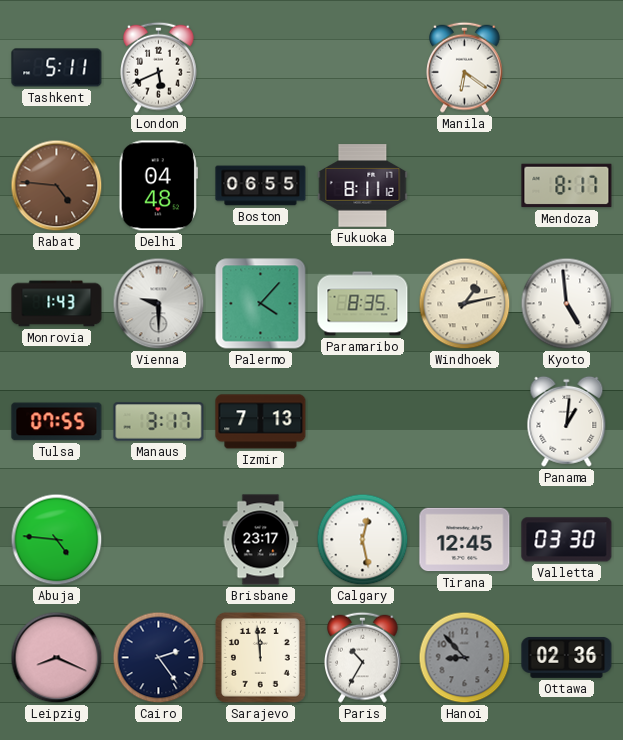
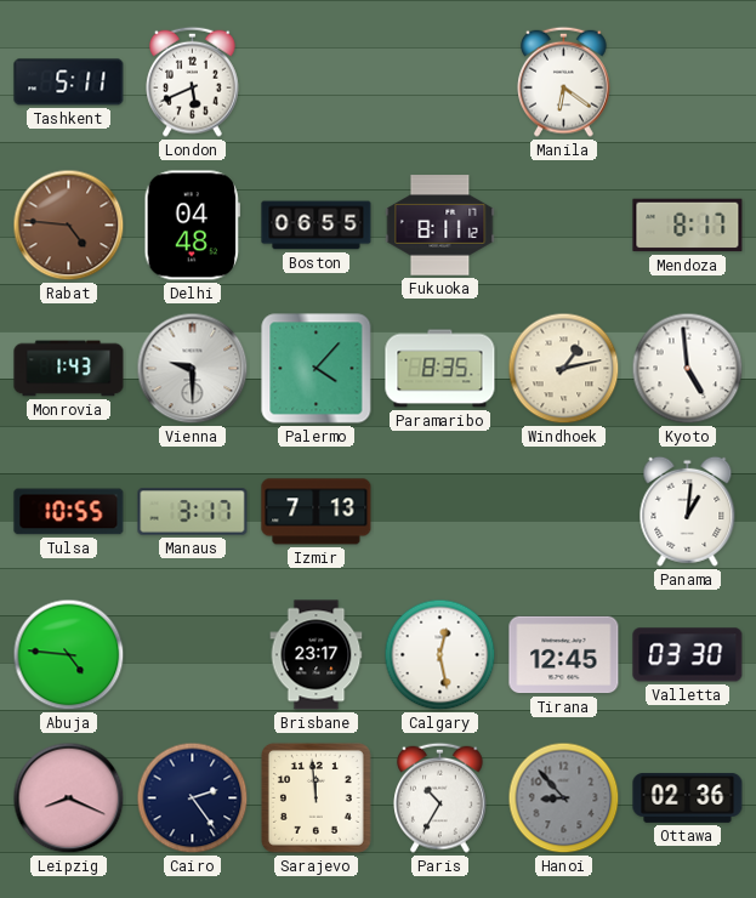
Tulsa: 07:55 -> 10:55 (69, 512)
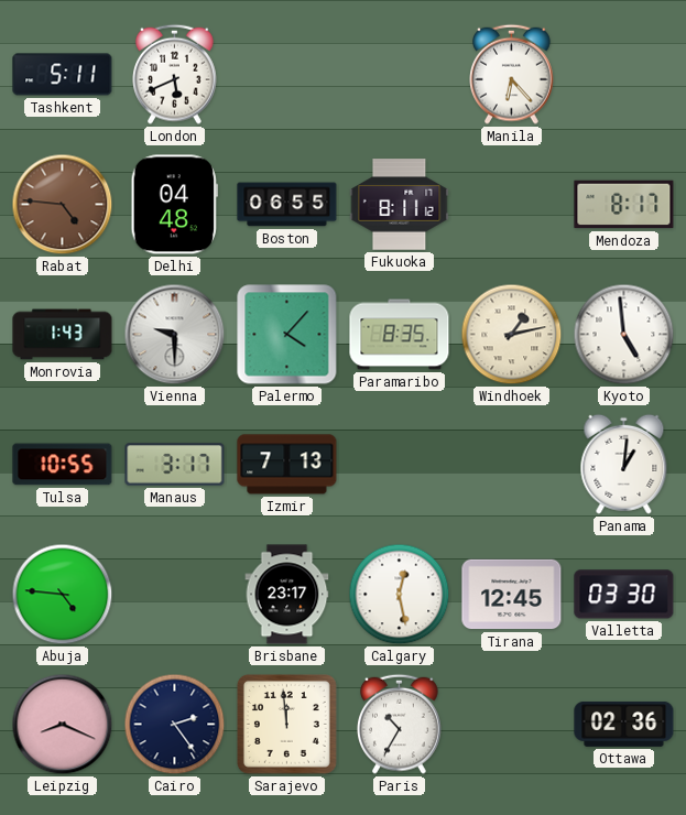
Manila: 6:21 -> 6:23 (512, 74)
Hanoi: 8:53 -> none (564, 798)
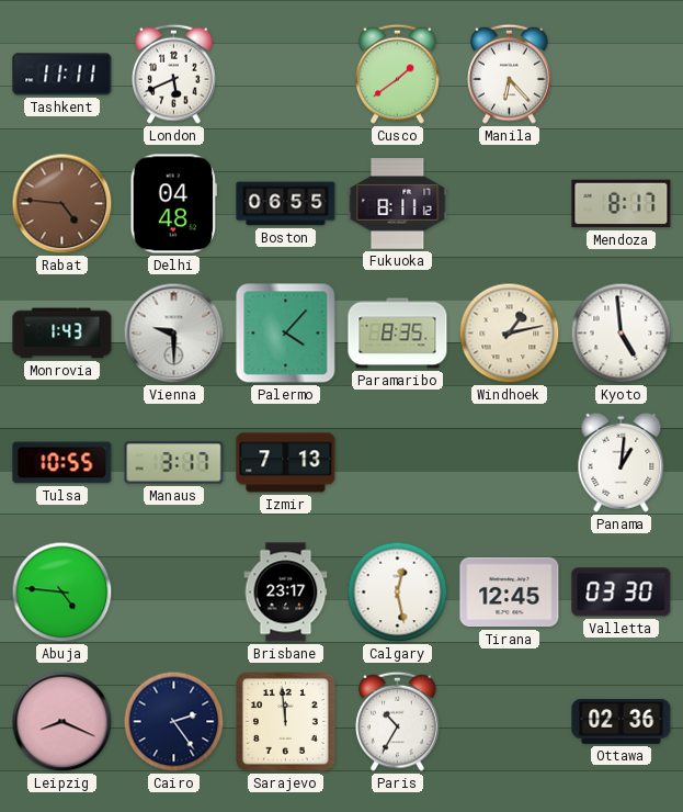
Tashkent: 5:11 -> 11:11 (62, 75)
Cusco: none -> 1:39 (398, 74)
